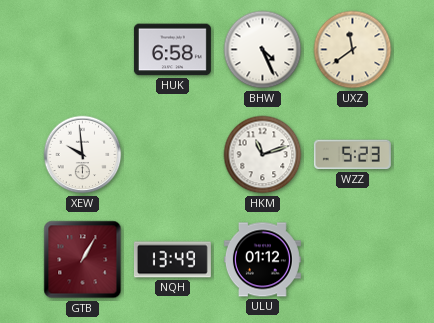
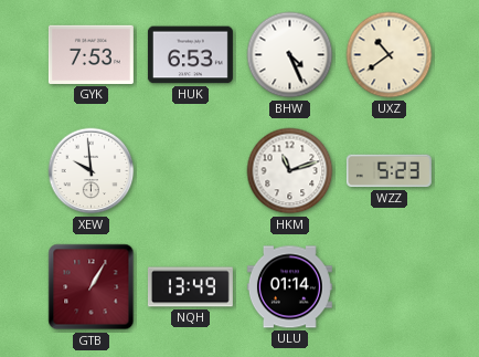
GYK: none -> 7:53 (91, 54)
HUK: 6:58 -> 6:53 (190, 55)
UXZ: 11:39 -> 10:39 (390, 55)
ULU: 01:12 -> 01:14 (289, 287)
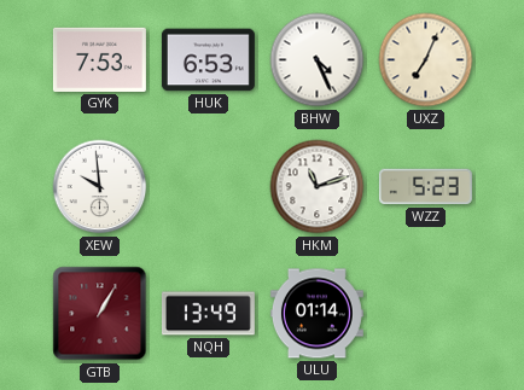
UXZ: 10:39 -> 7:04 (426, 60)
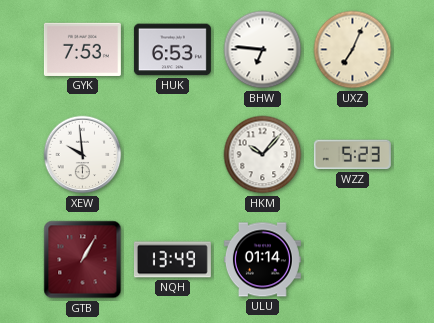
BHW: 4:26 -> 6:46 (263, 50)
HKM: 11:12 -> 10:07 (263, 155)
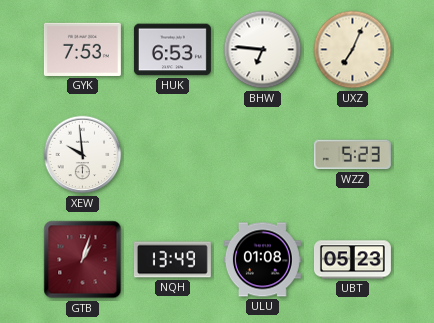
HKM: 10:07 -> none (263, 155)
GTB: 1:05 -> 1:03 (83, 260)
ULU: 01:14 -> 01:08 (262, 260)
UBT: none -> 05:23 (352, 260)
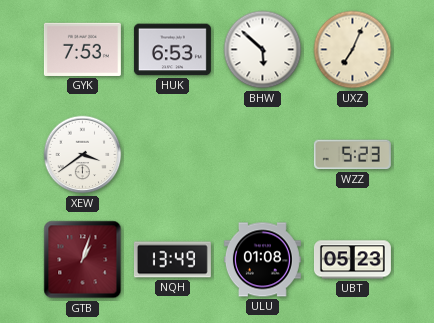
BHW: 6:46 -> 5:52 (263, 50)
XEW: 9:59 -> 3:39 (83, 155)
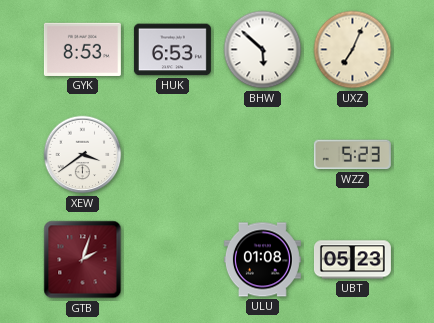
GYK: 7:53 -> 8:53 (82, 49)
GTB: 1:03 -> 2:03 (83, 260)
NQH: 13:49 -> none (172, 260)
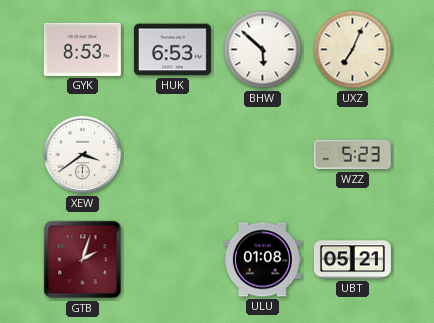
UBT: 05:23 -> 05:21 (352, 260)
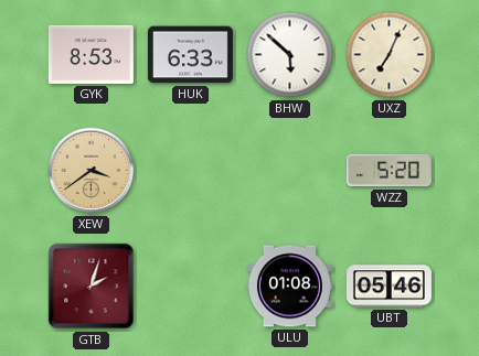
HUK: 6:53 -> 6:33 (190, 55)
XEW dial: white -> champagne (92, 171)
WZZ: 5:23 -> 5:20 (388, 171)
UBT: 05:21 -> 05:46 (388, 287)
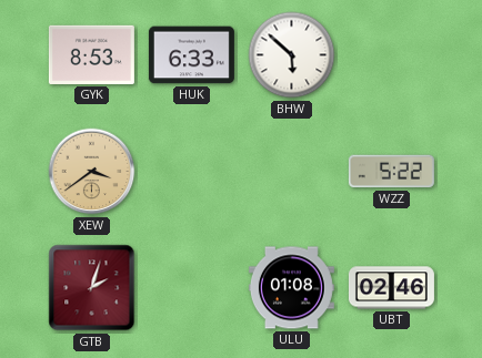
UXZ: 7:04 -> none (390, 55)
WZZ: 5:20 -> 5:22 (391, 172)
UBT: 05:46 -> 02:46 (391, 288)
